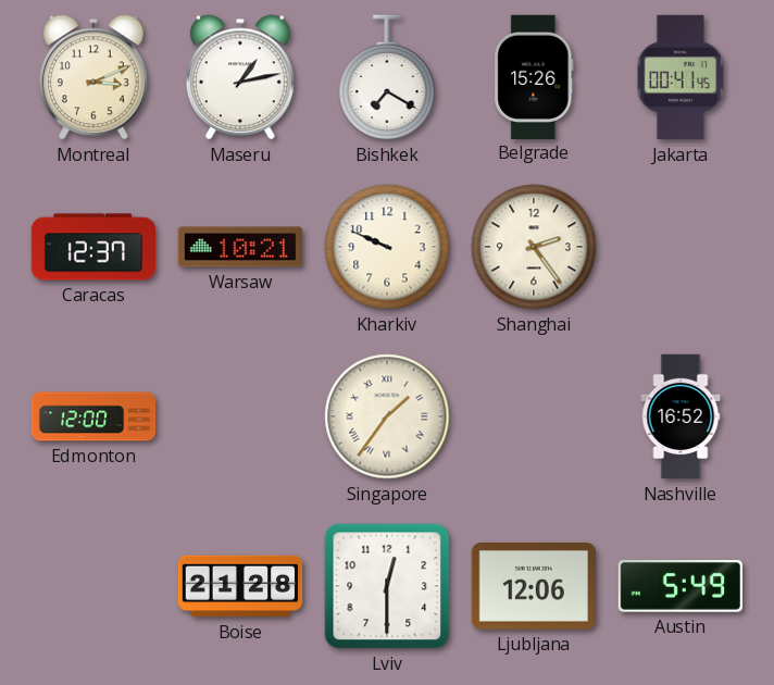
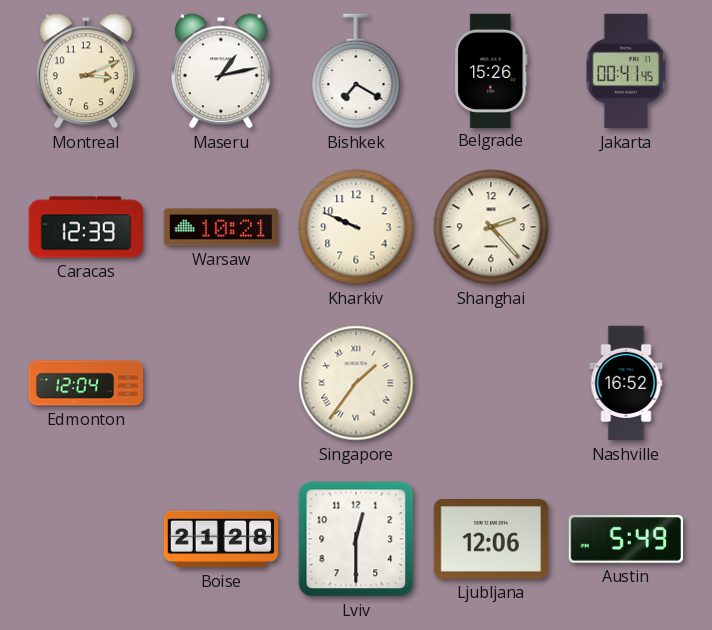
Caracas: 12:37 -> 12:39 (86, 227)
Shanghai: 2:24 -> 2:23 (491, 227)
Edmonton: 12:00 -> 12:04 (86, 383)
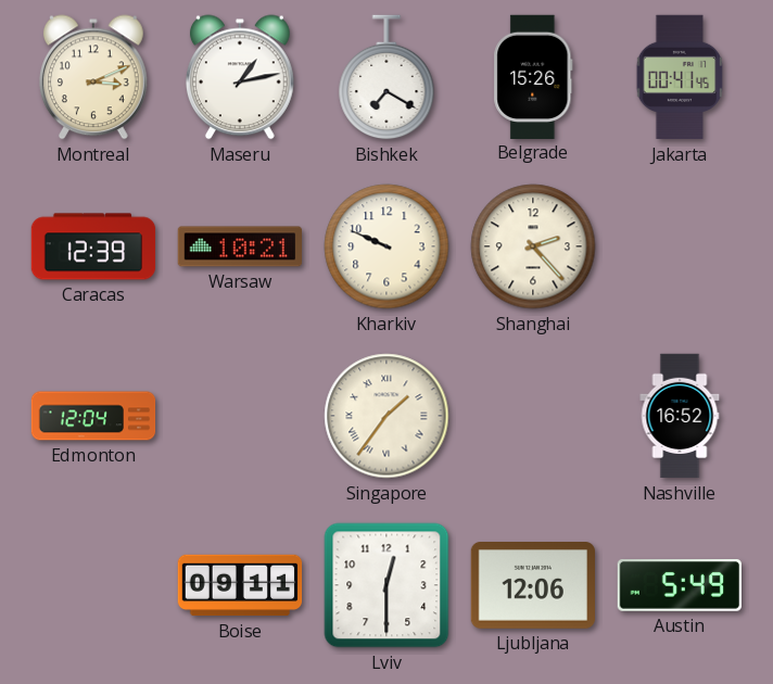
Boise: 21:28 -> 09:11 (240, 585)
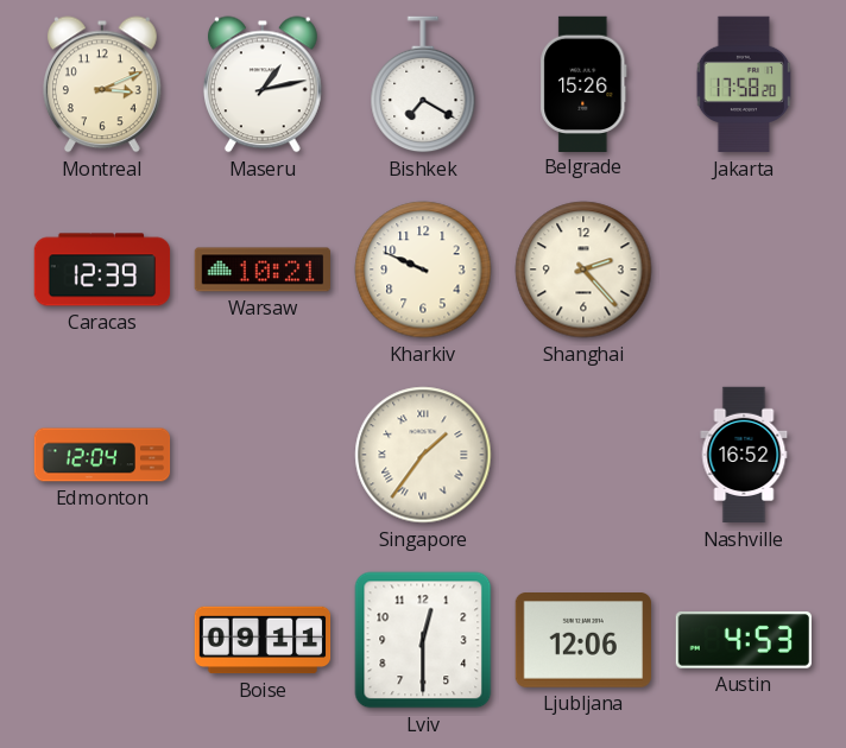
Jakarta: 00:41 -> 17:58 (744, 84)
Austin: 5:49 -> 4:53 (743, 641)
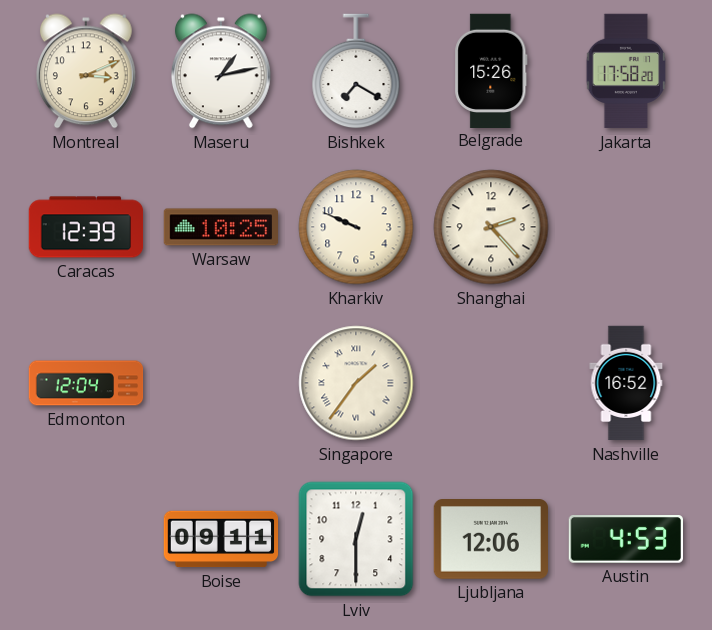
Warsaw: 10:21 -> 10:25 (221, 227)
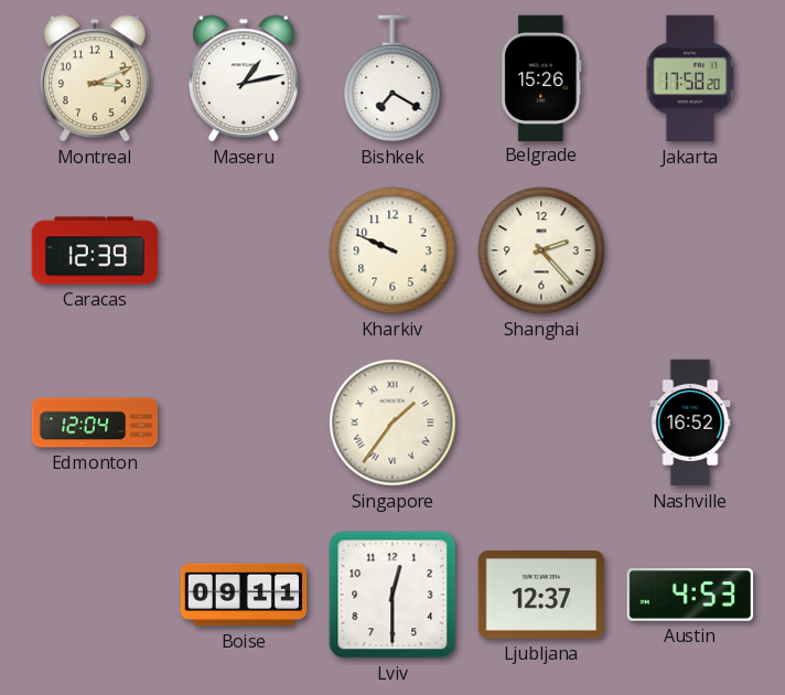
Warsaw: 10:25 -> none (221, 227)
Ljubljana: 12:06 -> 12:37 (540, 596)
